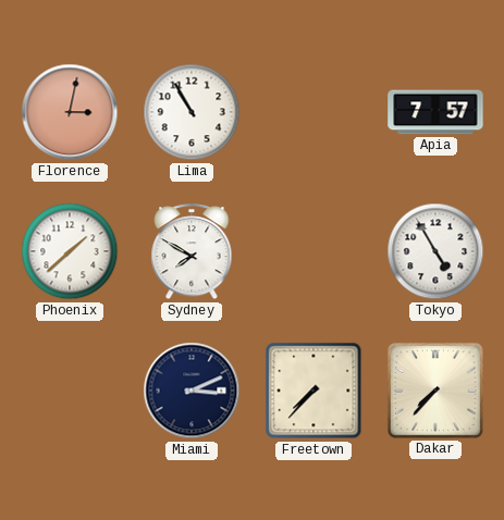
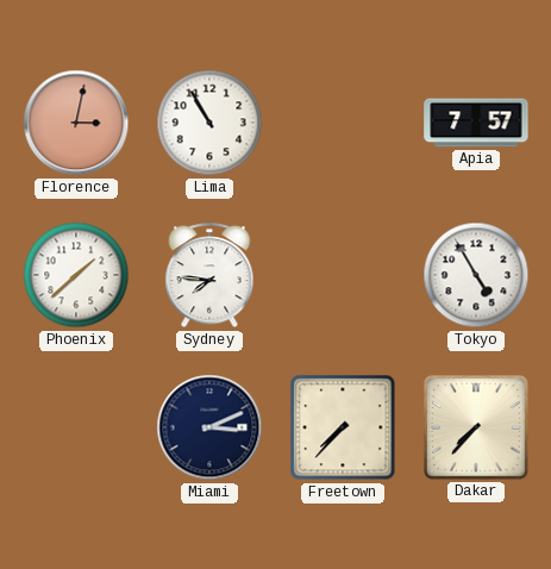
Sydney: 7:50 -> 7:46 (209, 276)
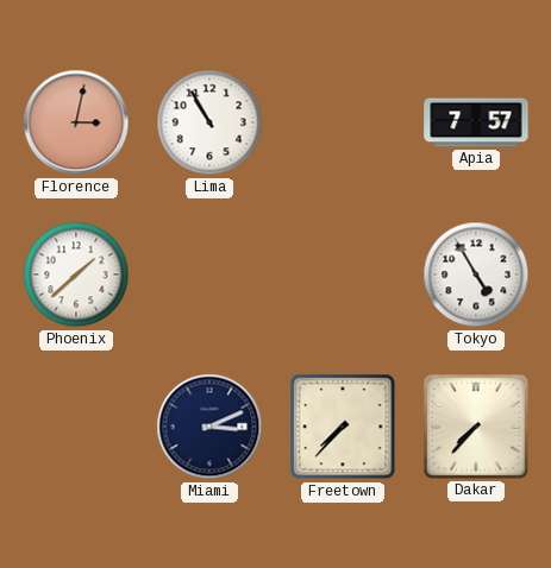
Sydney: 7:46 -> none (209, 276)
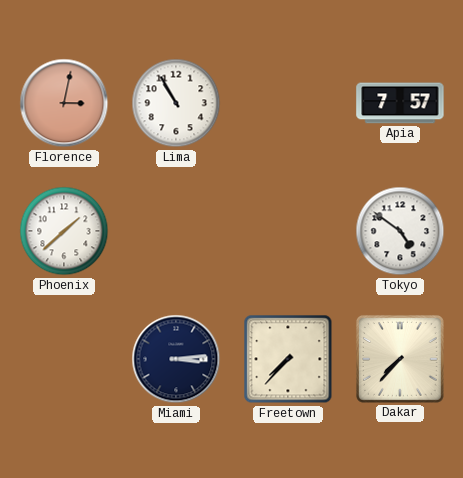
Tokyo: 4:55 -> 4:51 (400, 231)
Miami: 3:11 -> 3:14 (176, 359)
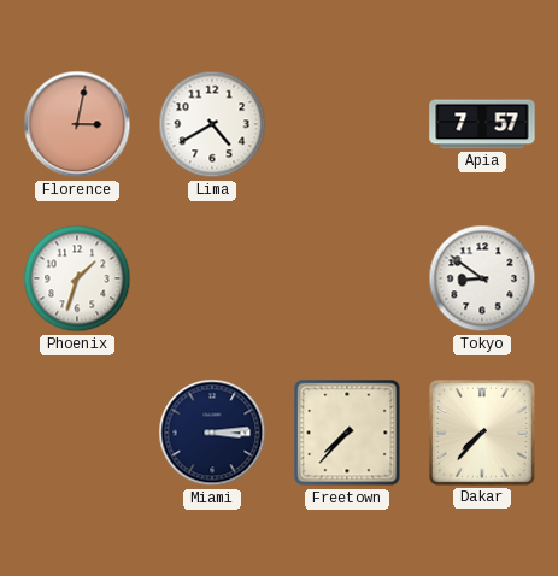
Lima: 10:55 -> 4:40 (212, 124)
Phoenix: 1:38 -> 1:33 (77, 278)
Tokyo: 4:51 -> 8:51 (482, 278)
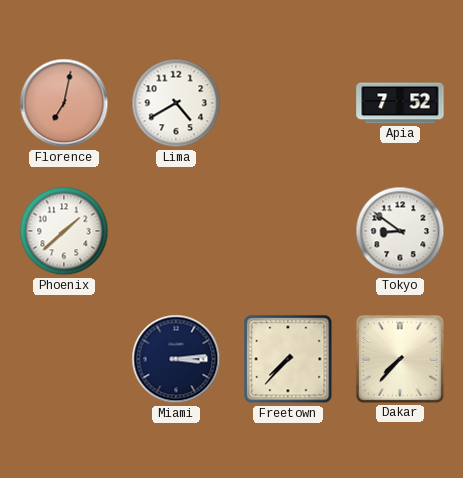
Florence: 3:02 -> 7:02 (64, 103)
Apia: 7:57 -> 7:52 (400, 103)
Phoenix: 1:33 -> 1:38 (64, 231)
